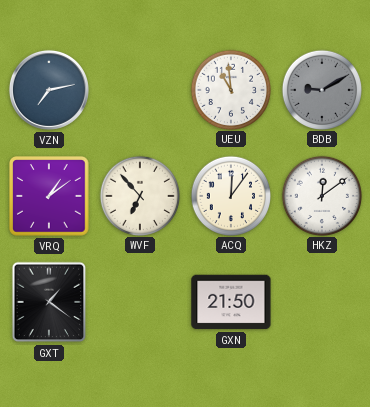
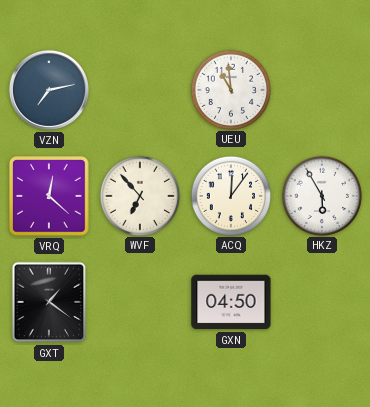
BDB: 9:10 -> none (321, 89)
VRQ: 1:09 -> 12:22 (49, 196)
HKZ: 12:09 -> 5:55 (321, 195)
GXN: 21:50 -> 04:50 (231, 302)
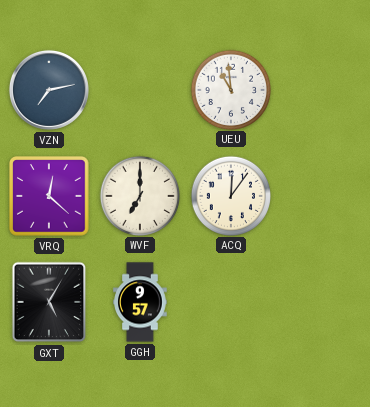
WVF: 6:53 -> 7:00 (139, 195)
HKZ: 5:55 -> none (321, 195)
GXT: 1:21 -> 5:05 (49, 302)
GGH: none -> 9:57 (140, 302)
GXN: 04:50 -> none (231, 302)
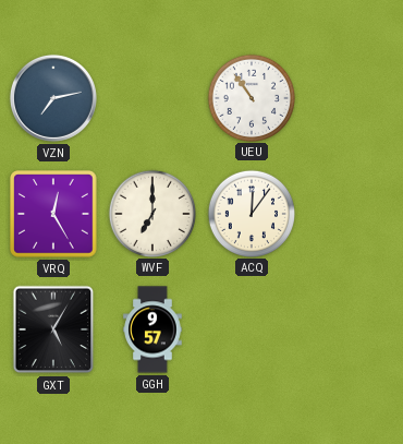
UEU: 10:59 -> 10:54 (251, 97)
VRQ: 12:22 -> 12:25 (53, 214)
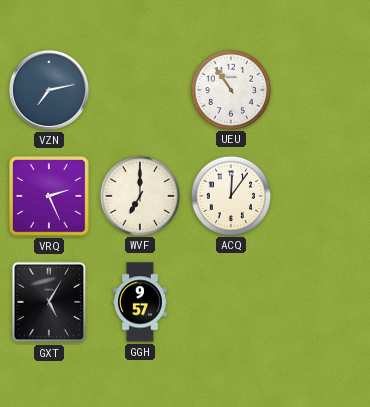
VRQ: 12:25 -> 2:26 (49, 196)
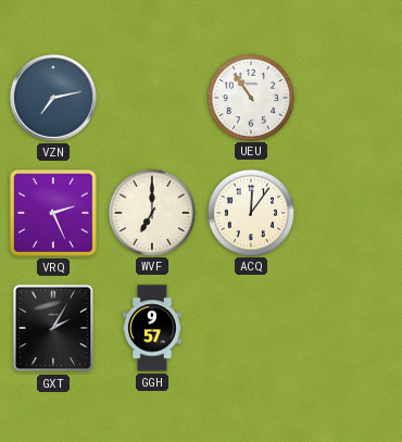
GXT: 5:05 -> 2:05 (53, 328)
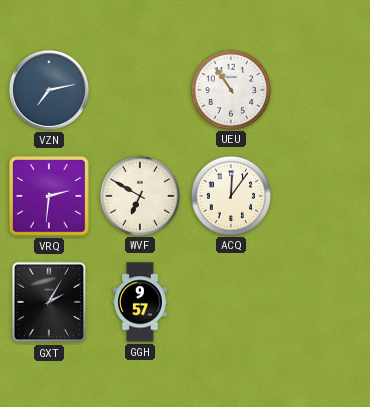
VRQ: 2:26 -> 2:31 (49, 196)
WVF: 7:00 -> 6:50 (139, 195)
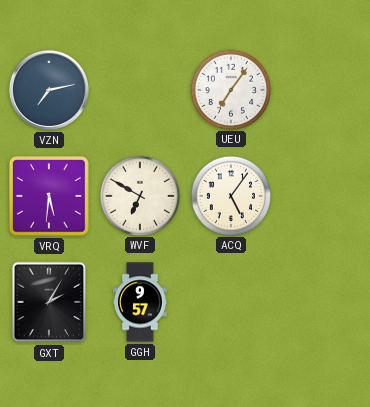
UEU: 10:54 -> 7:06 (230, 89)
VRQ: 2:31 -> 5:31 (49, 196)
ACQ: 12:06 -> 5:06 (230, 195)
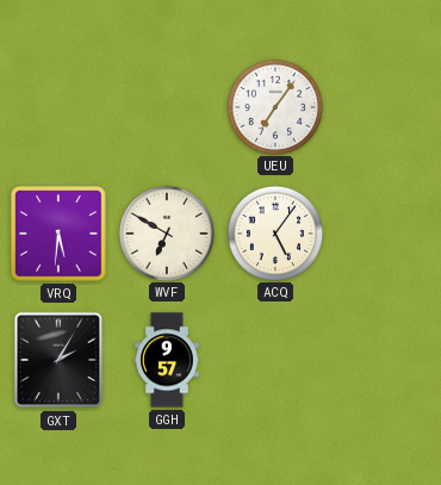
VZN: 7:13 -> none (49, 90)
